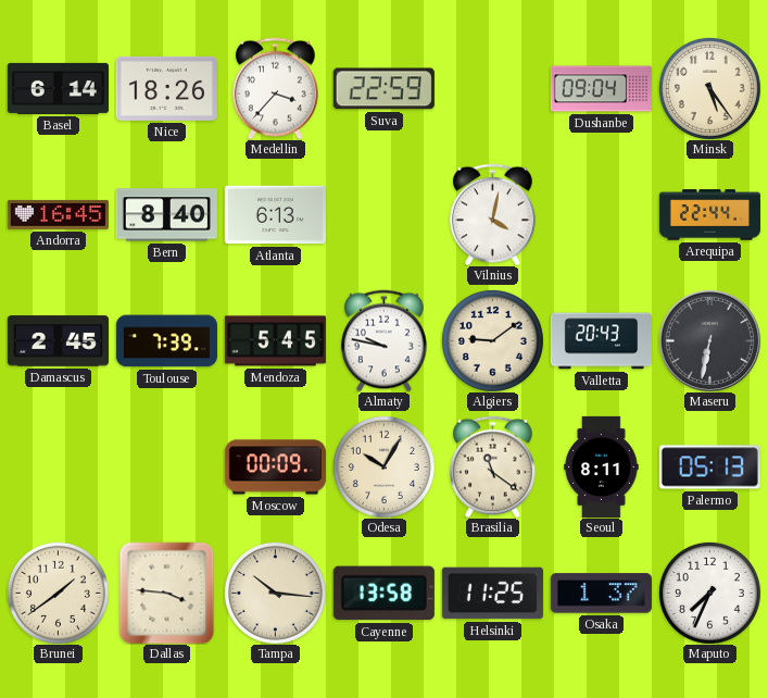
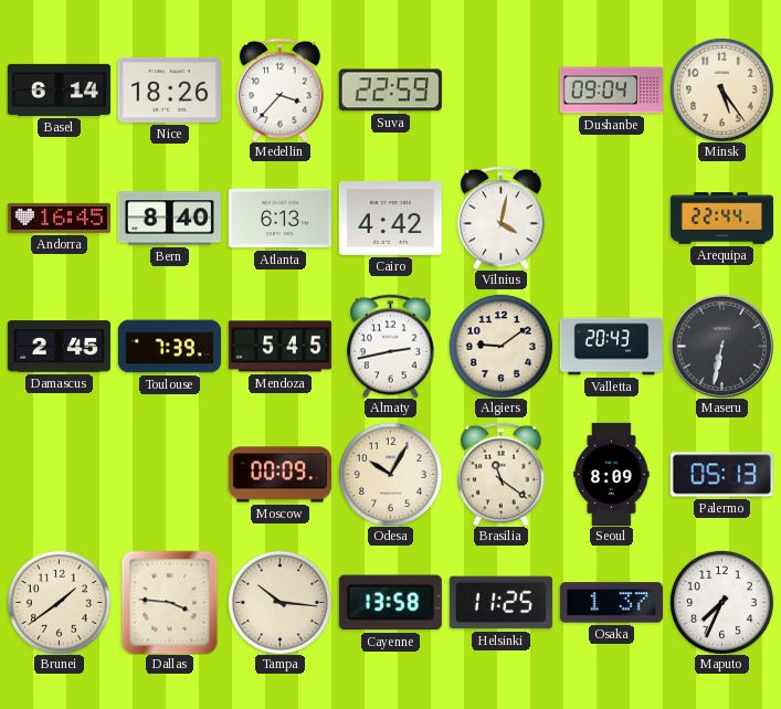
Cairo: none -> 4:42 (390, 219)
Almaty: 9:47 -> 2:43 (391, 346)
Seoul: 8:11 -> 8:09 (612, 474)
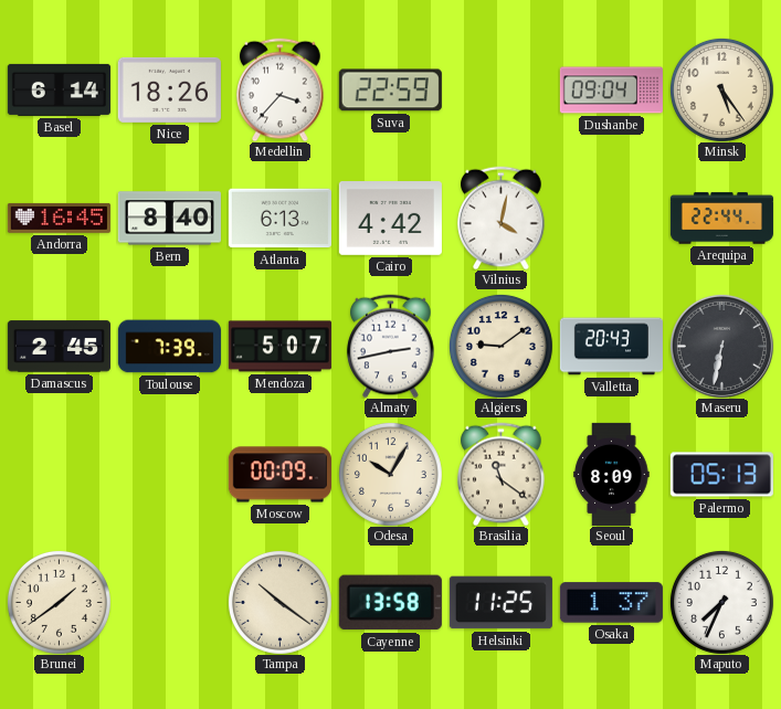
Mendoza: 5:45 -> 5:07 (279, 347)
Dallas: 3:46 -> none (170, 602)
Tampa: 10:16 -> 10:21 (279, 602)
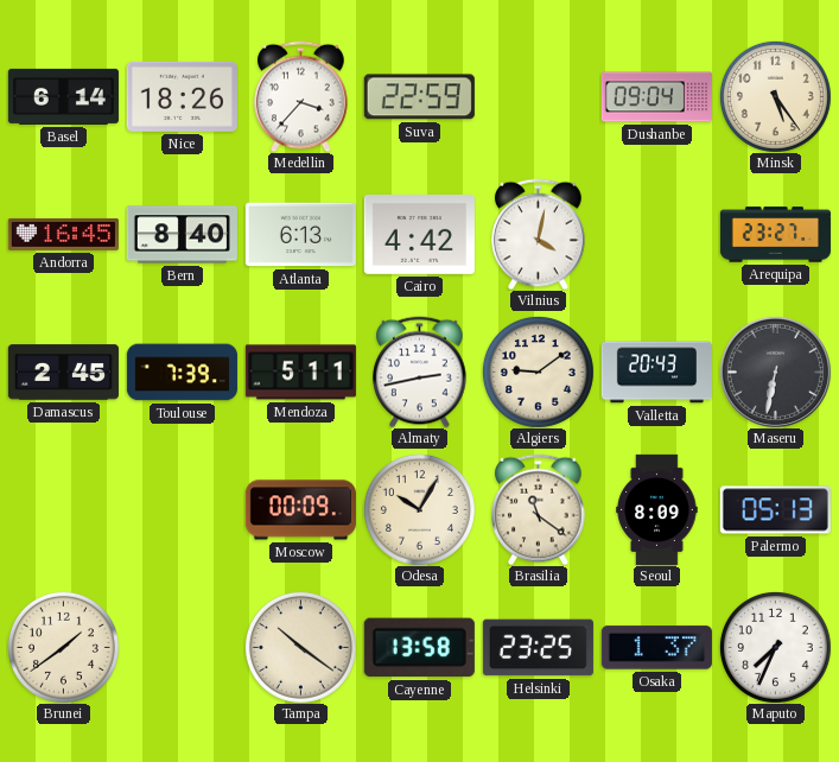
Arequipa: 22:44 -> 23:27 (775, 235)
Mendoza: 5:07 -> 5:11 (300, 373)
Helsinki: 11:25 -> 23:25 (538, 648)
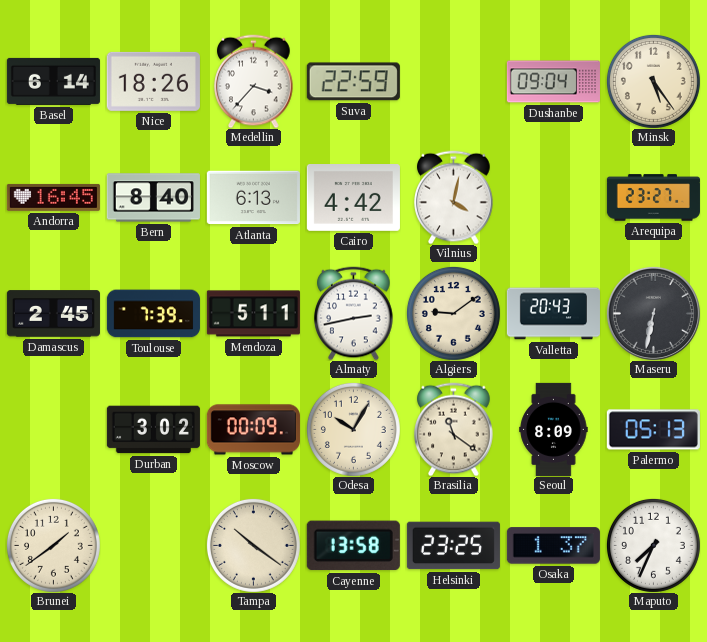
Durban: none -> 3:02 (153, 430)
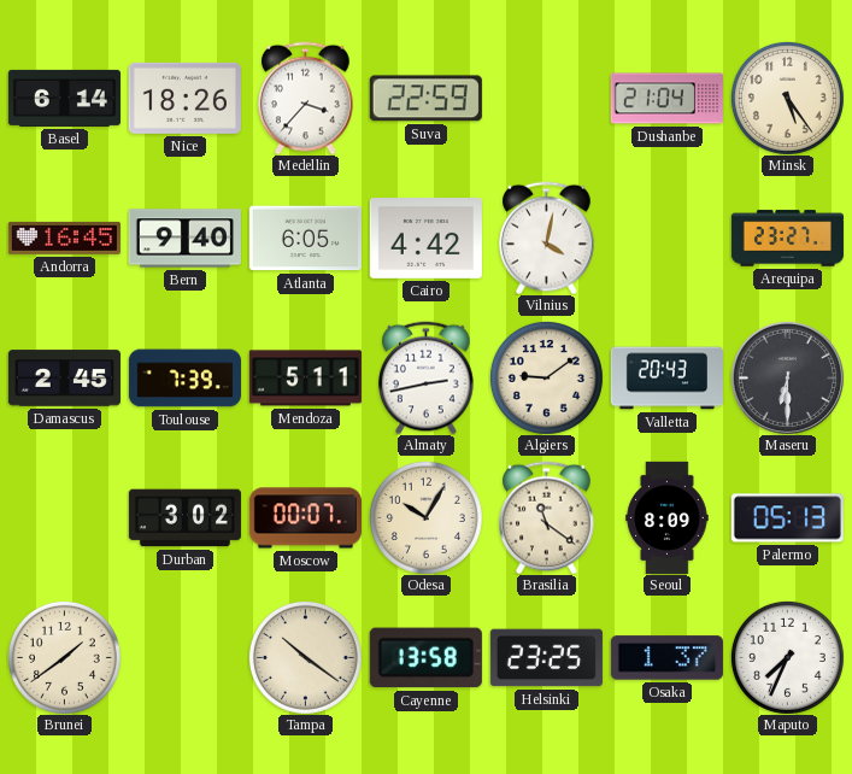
Dushanbe: 09:04 -> 21:04 (666, 99)
Bern: 8:40 -> 9:40 (184, 239)
Atlanta: 6:13 -> 6:05 (305, 239)
Maseru: 6:32 -> 6:30 (787, 377)
Moscow: 00:09 -> 00:07 (305, 518)
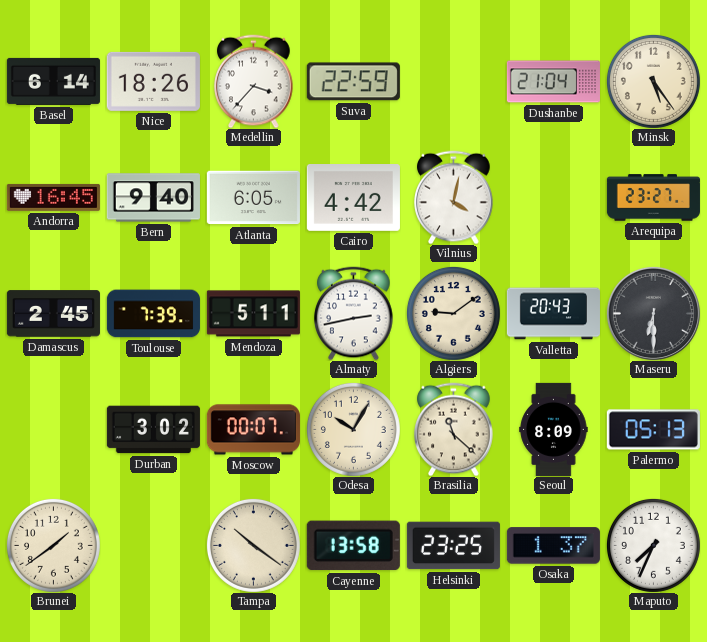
Brasilia: 11:21 -> 11:22 (454, 429)
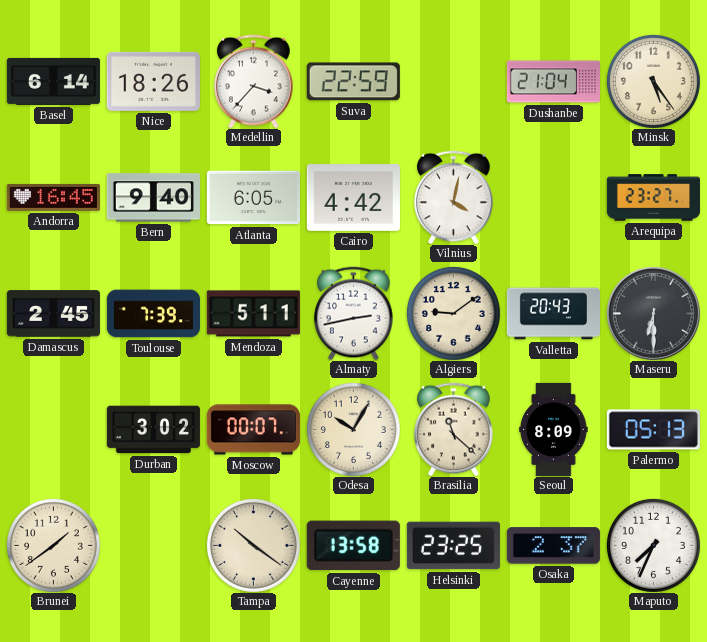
Osaka: 1:37 -> 2:37 (553, 546)
